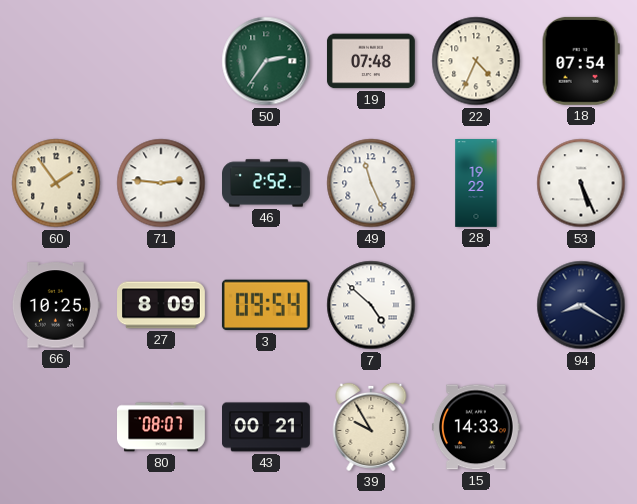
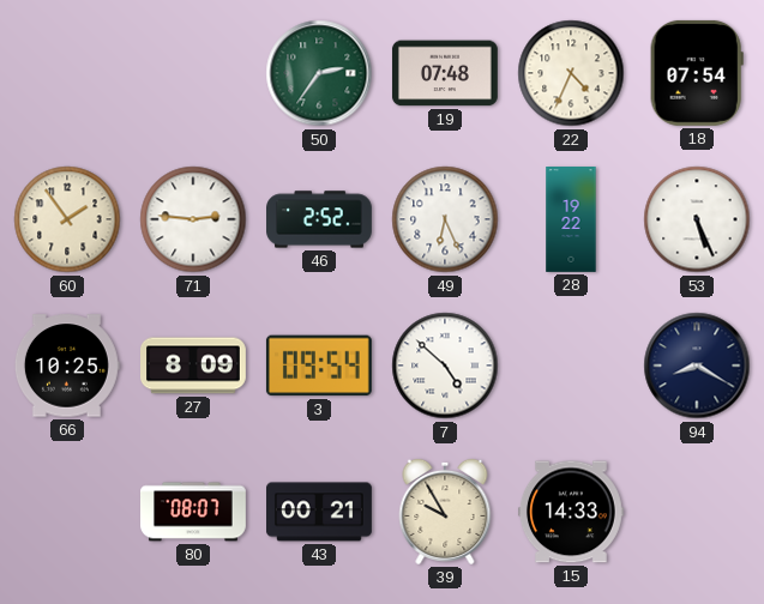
49: 11:26 -> 6:26 (445, 219)
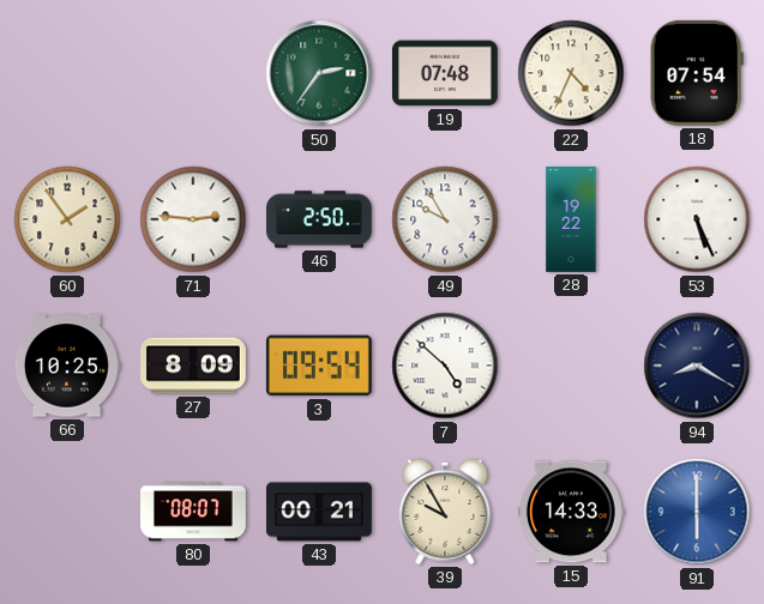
46: 2:52 -> 2:50 (320, 219)
49: 6:26 -> 9:55 (445, 219)
91: none -> 6:00 (697, 512)
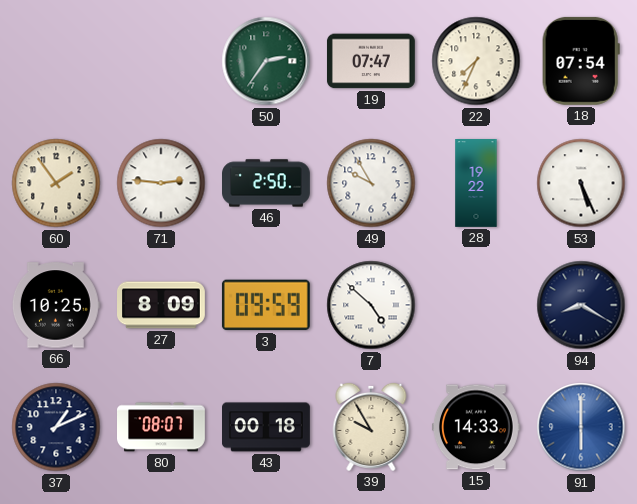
19: 07:48 -> 07:47 (371, 61)
22: 4:34 -> 7:34 (476, 61)
3: 09:54 -> 09:59 (266, 305)
37: none -> 1:11 (56, 427)
43: 00:21 -> 00:18 (267, 427)
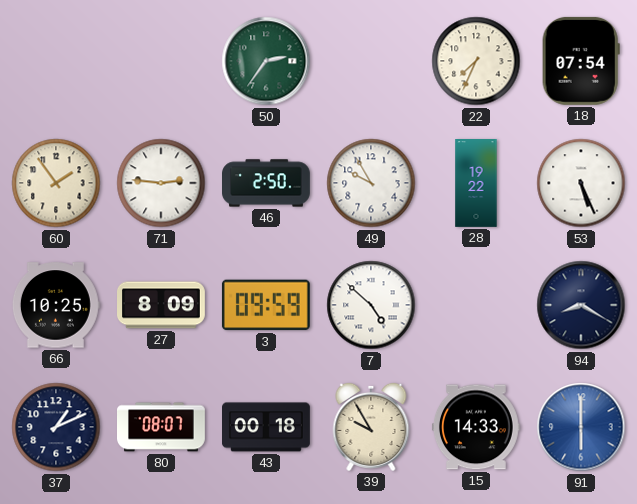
19: 07:47 -> none (371, 61)
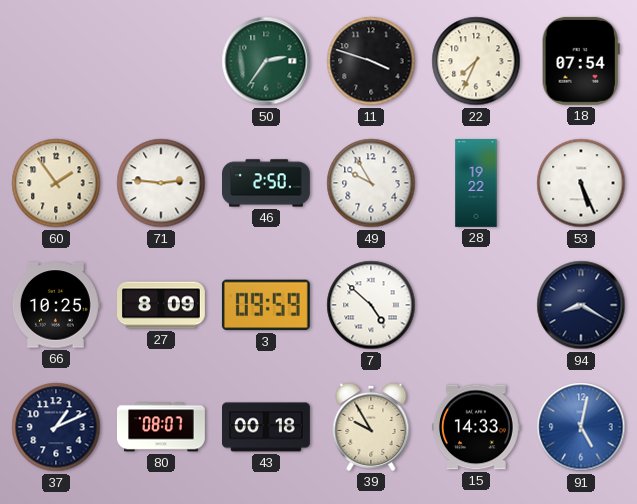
11: none -> 3:48 (371, 61)
91: 6:00 -> 5:02 (581, 427)
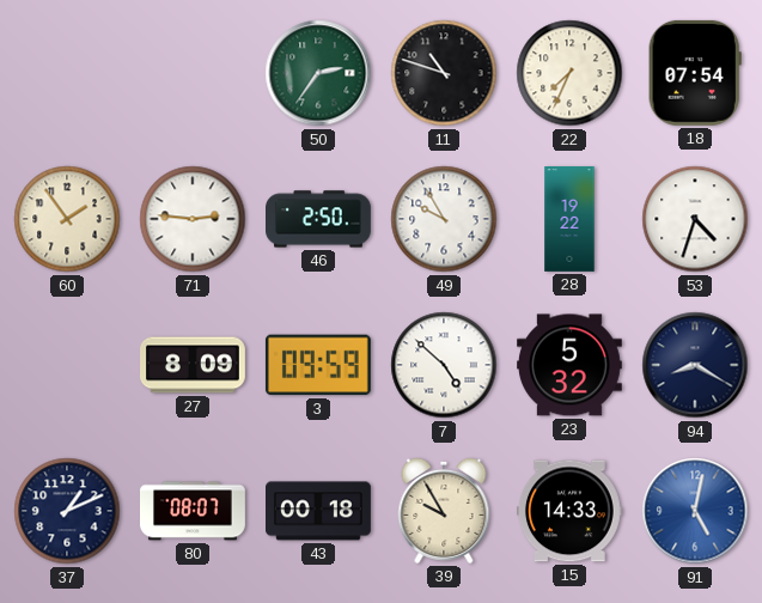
11: 3:48 -> 10:48 (444, 73)
53: 5:26 -> 4:33 (695, 219)
66: 10:25 -> none (56, 305)
23: none -> 5:32 (571, 365)
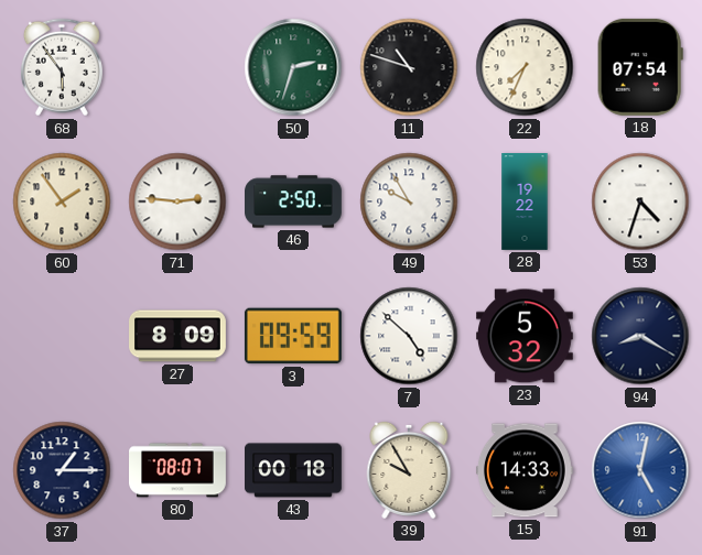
68: none -> 5:54 (62, 67)
50: 2:36 -> 2:33 (293, 67)
37: 1:11 -> 1:15 (62, 470)
